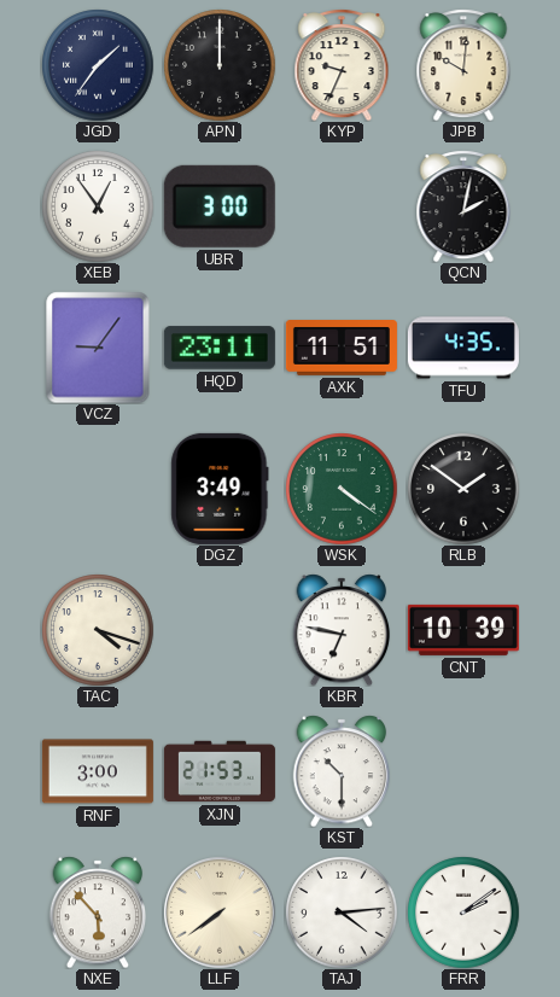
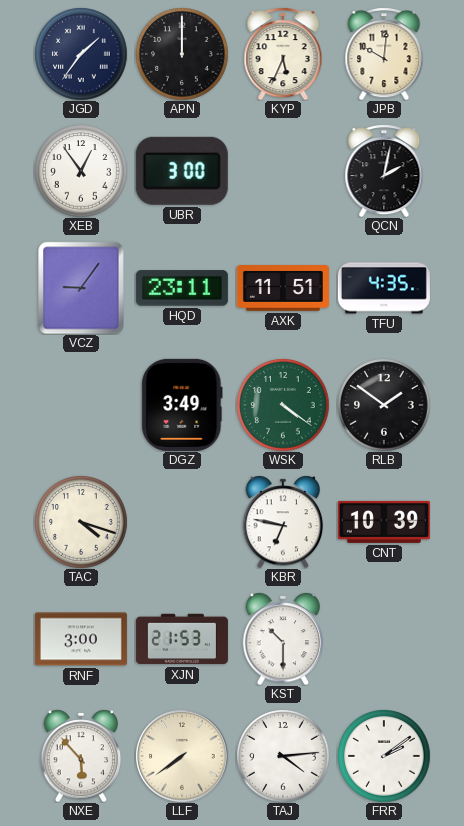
KYP: 9:34 -> 5:34 (283, 54)
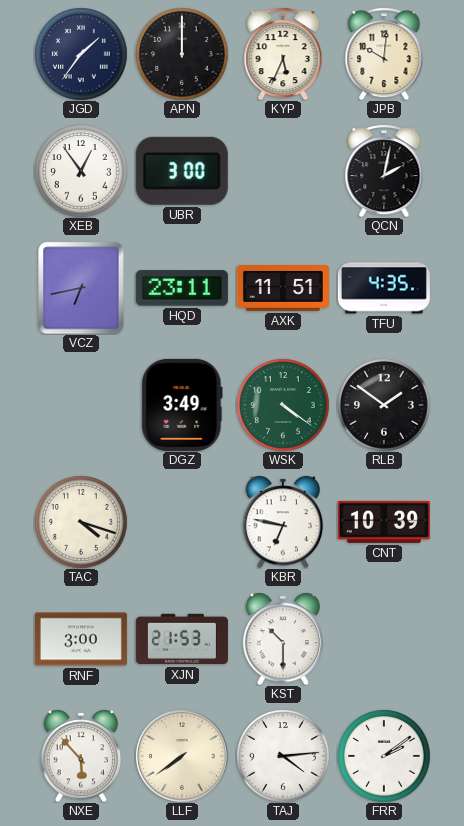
VCZ: 9:06 -> 6:43 (81, 288)
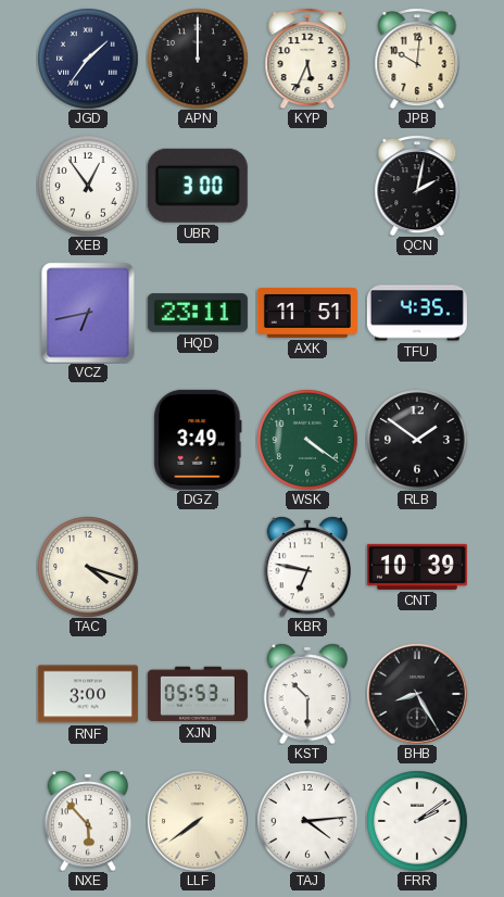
XJN: 21:53 -> 05:53 (198, 694)
BHB: none -> 8:25 (417, 694)
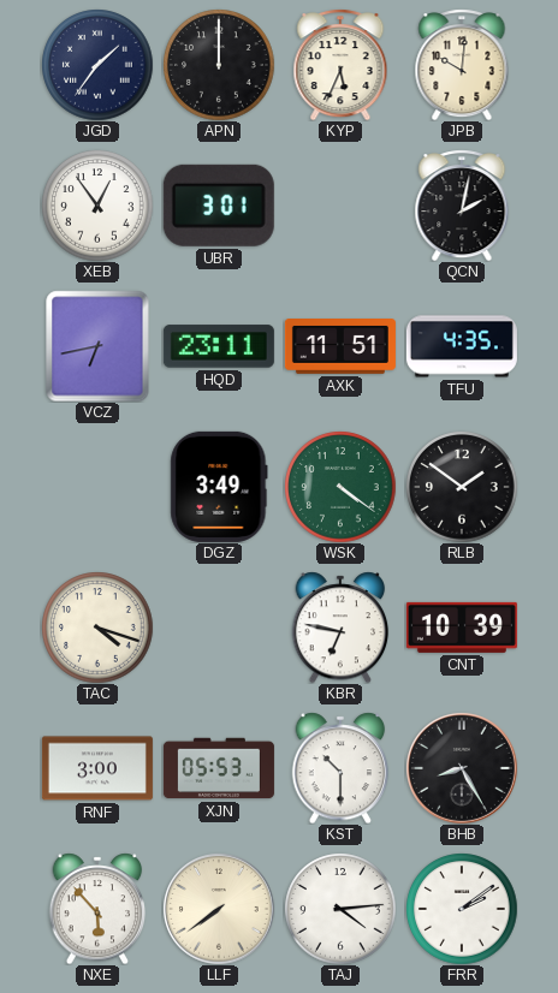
UBR: 3:00 -> 3:01 (219, 206)
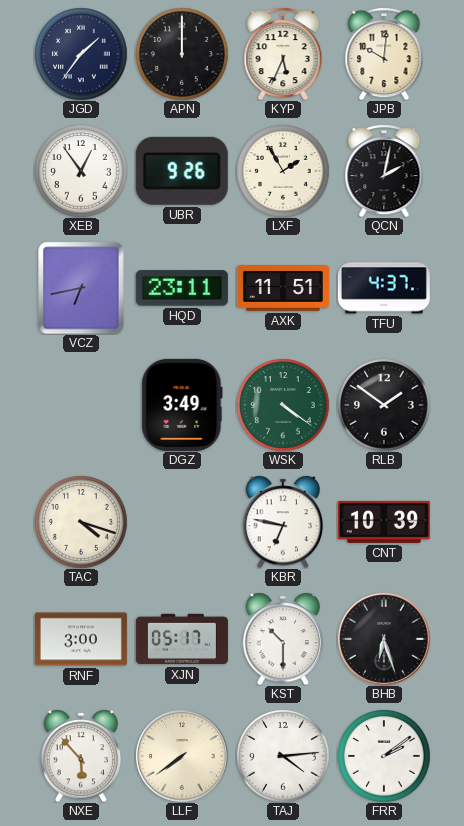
UBR: 3:01 -> 9:26 (182, 171)
LXF: none -> 1:55 (283, 171)
TFU: 4:35 -> 4:37 (384, 288)
XJN: 05:53 -> 05:17 (182, 639)
BHB: 8:25 -> 6:27 (384, 639)
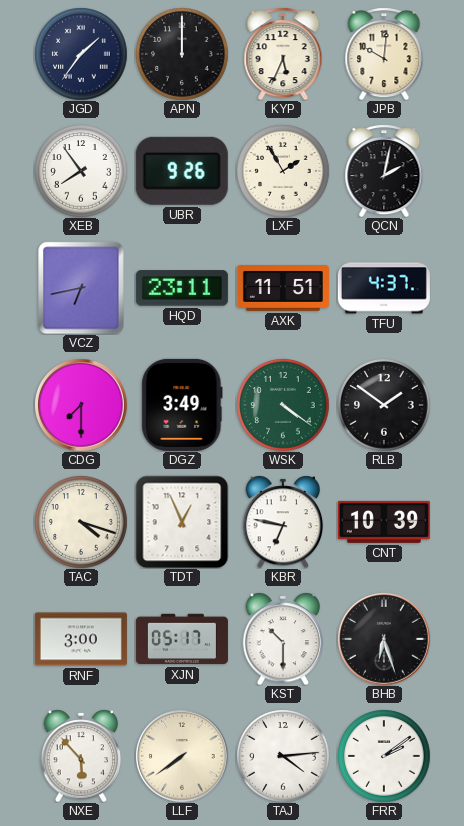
XEB: 12:54 -> 7:54 (81, 171)
CDG: none -> 7:30 (81, 405)
TDT: none -> 12:56 (182, 522)
